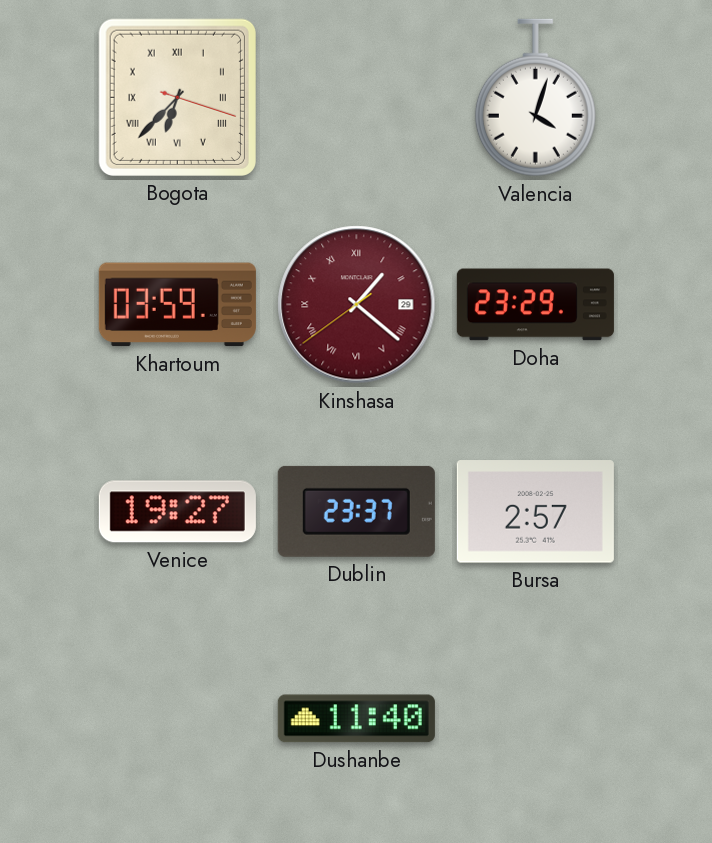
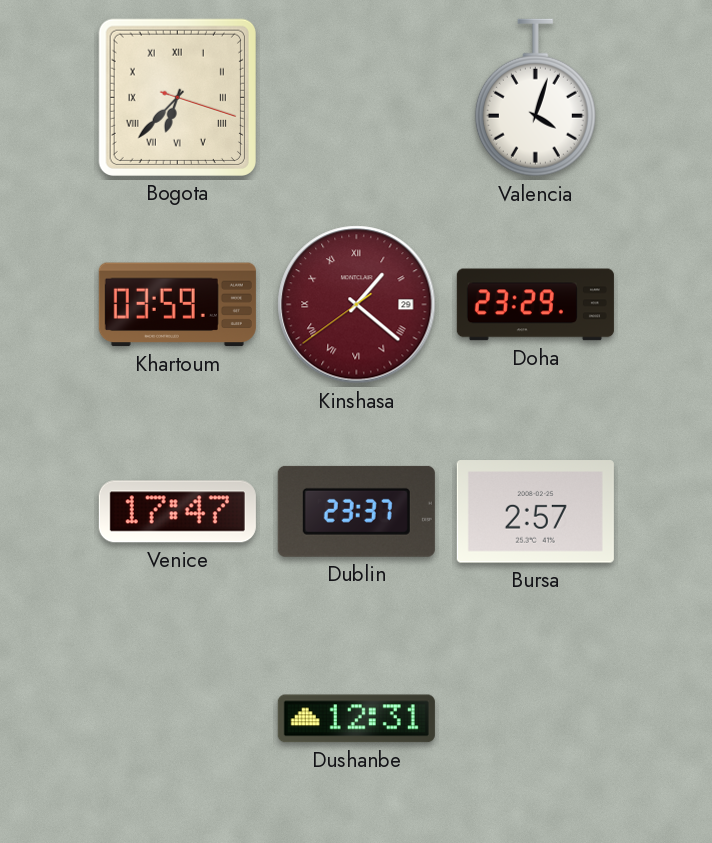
Venice: 19:27 -> 17:47 (177, 512)
Dushanbe: 11:40 -> 12:31 (356, 719)
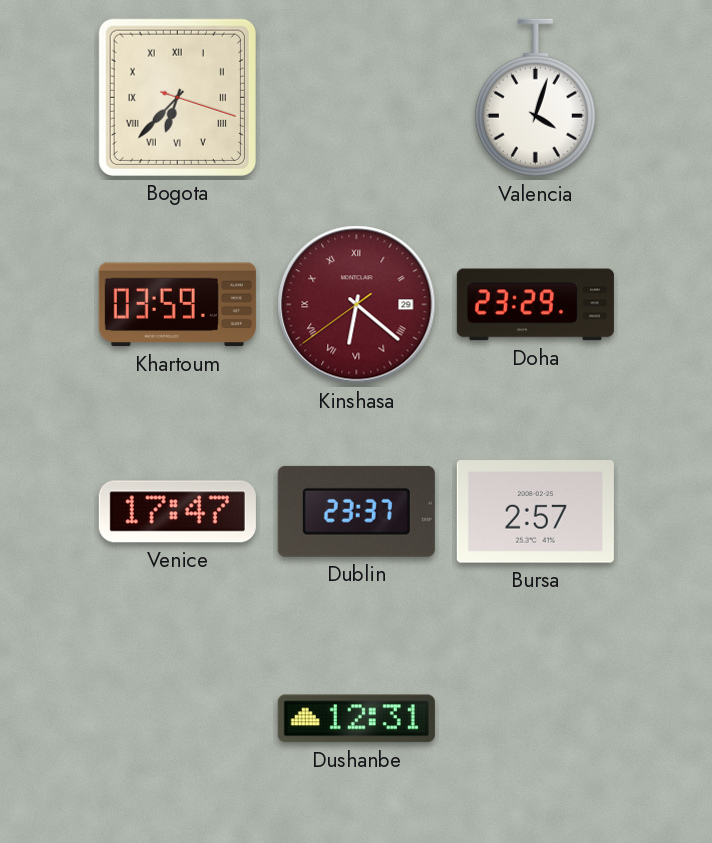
Kinshasa: 1:21 -> 6:21 (357, 305)
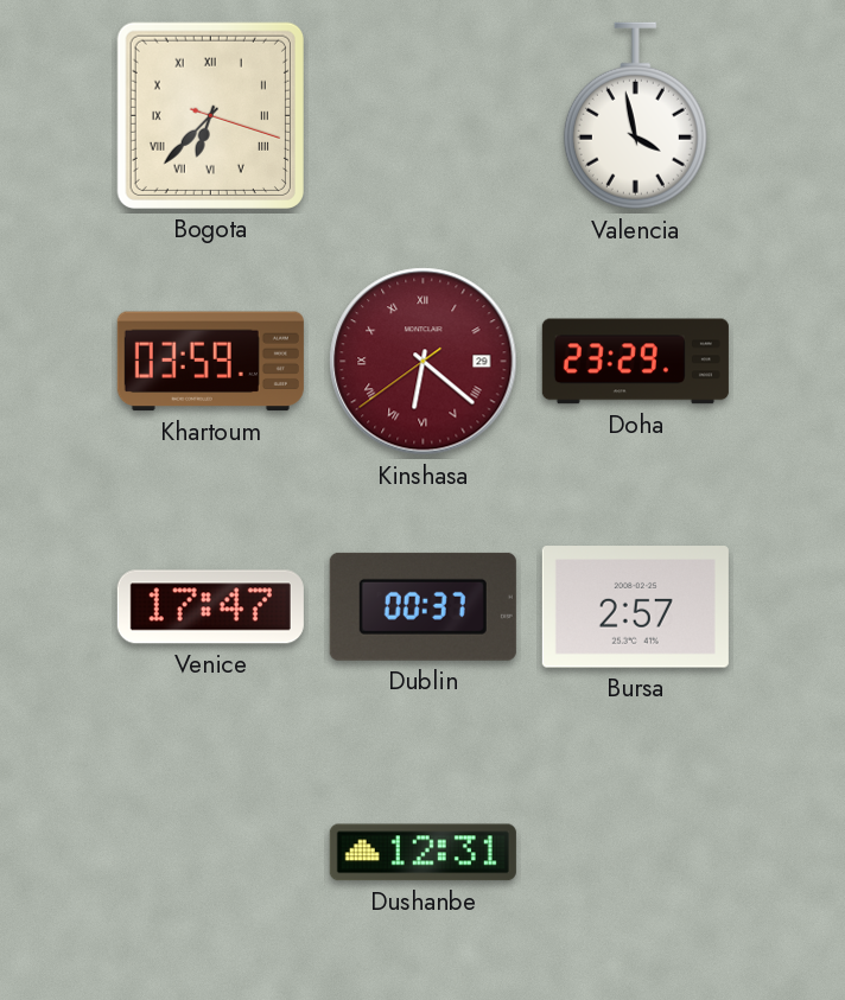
Valencia: 4:03 -> 3:58 (635, 116)
Dublin: 23:37 -> 00:37 (422, 606)
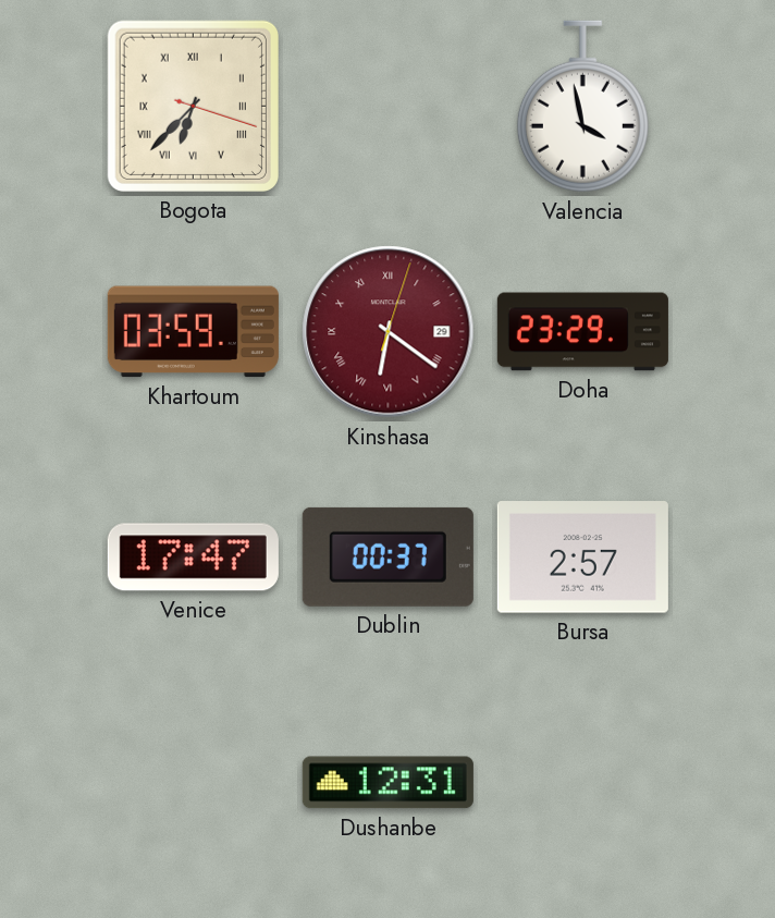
Kinshasa: 6:21:39 -> 6:21:03 (389, 332)
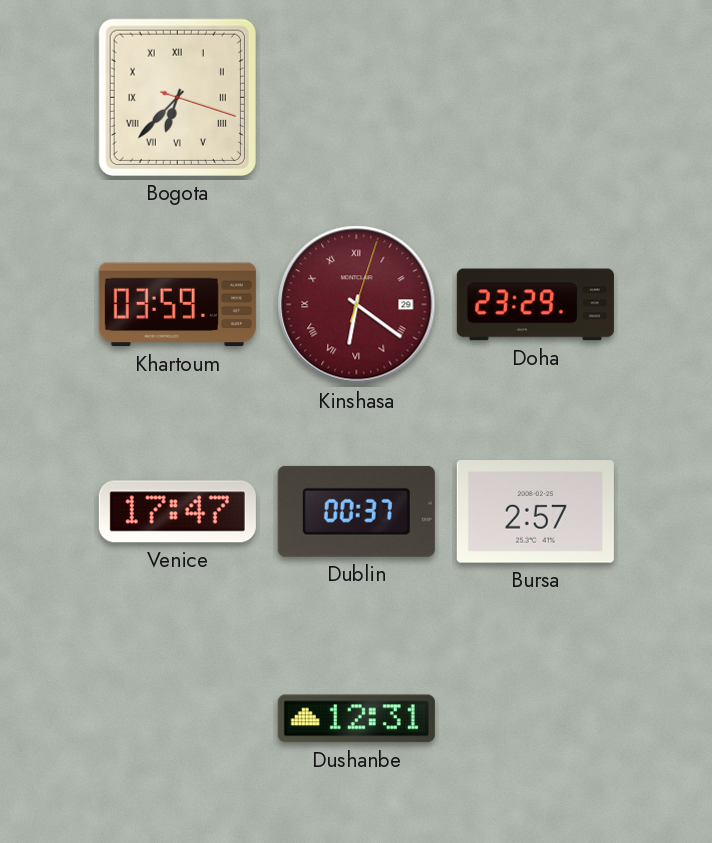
Valencia: 3:58 -> none (582, 107)
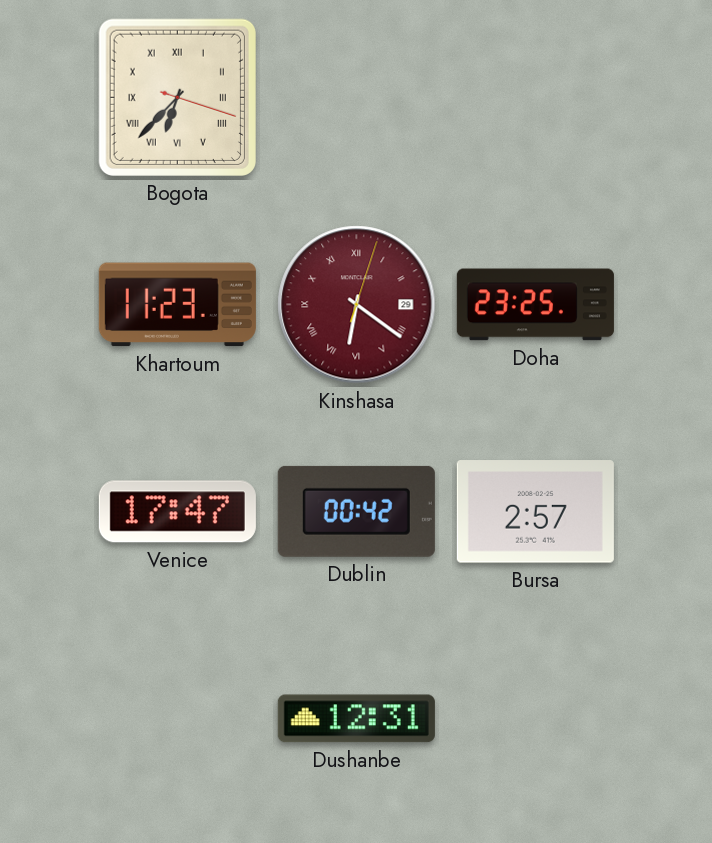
Khartoum: 03:59 -> 11:23 (177, 305)
Doha: 23:29 -> 23:25 (535, 305)
Dublin: 00:37 -> 00:42 (356, 511)
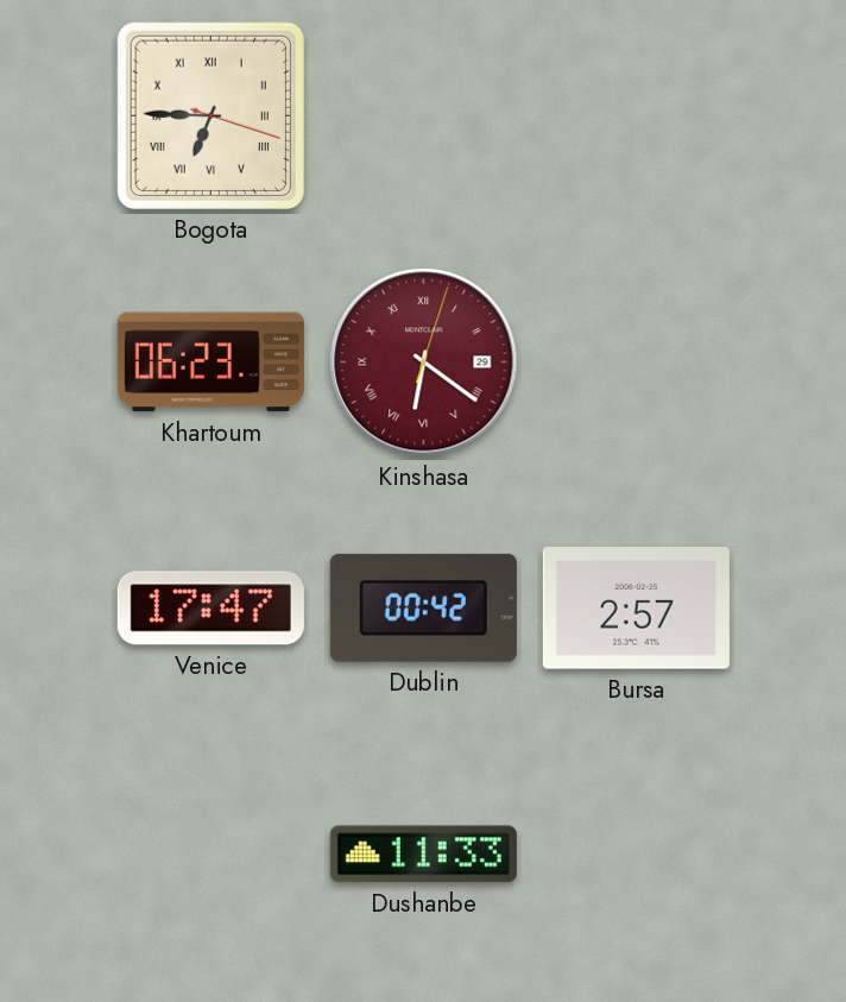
Bogota: 6:37 -> 6:45 (210, 115)
Khartoum: 11:23 -> 06:23 (210, 363)
Doha: 23:25 -> none (535, 305)
Dushanbe: 12:31 -> 11:33 (423, 855)
